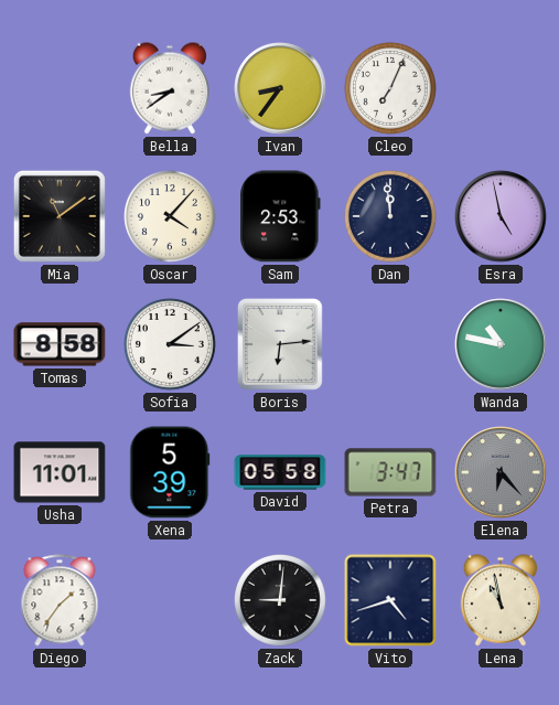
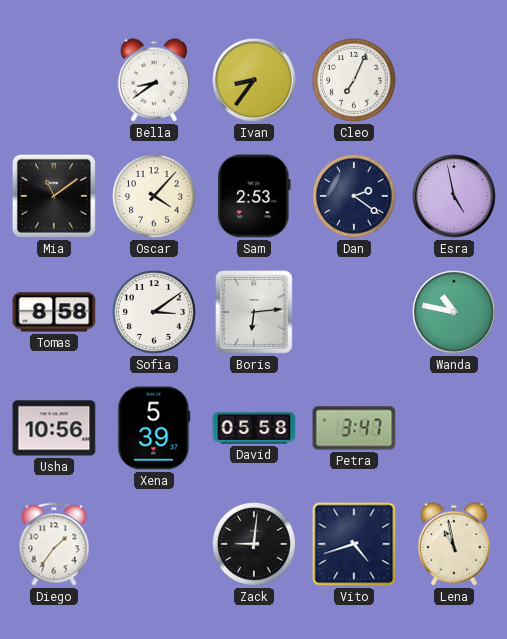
Dan: 11:59 -> 2:21 (355, 197)
Usha: 11:01 -> 10:56 (54, 428)
Elena: 6:23 -> none (501, 472)
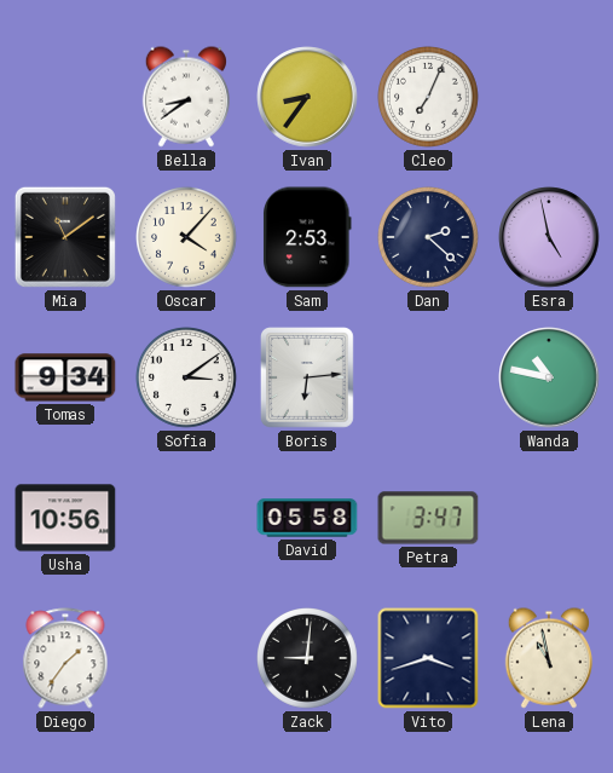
Dan: 2:21 -> 2:22 (429, 238)
Tomas: 8:58 -> 9:34 (65, 377)
Xena: 5:39 -> none (154, 428)
Vito: 4:42 -> 3:42 (428, 658)
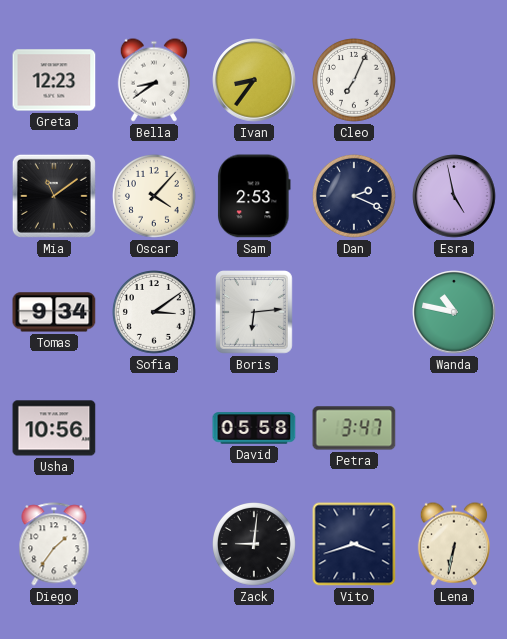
Greta: none -> 12:23 (54, 80)
Dan: 2:22 -> 2:19 (355, 197)
Lena: 10:58 -> 6:32 (453, 544)
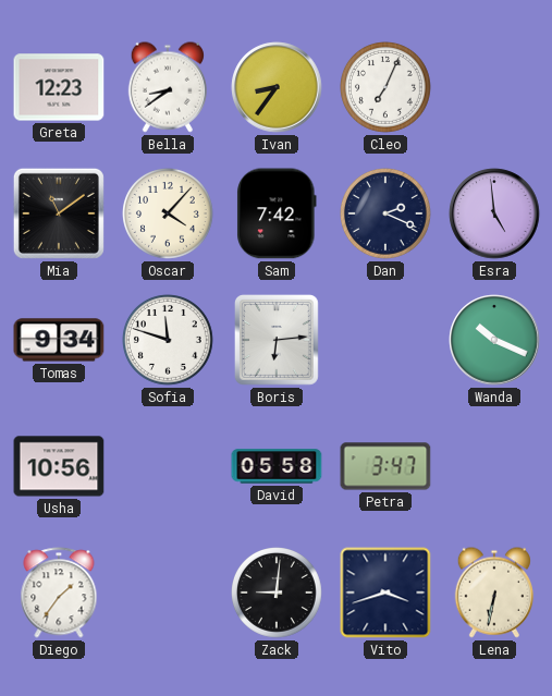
Sam: 2:53 -> 7:42 (278, 213)
Esra: 4:58 -> 4:59 (494, 213)
Sofia: 3:09 -> 11:48 (169, 341)
Wanda: 10:47 -> 10:19 (494, 340)
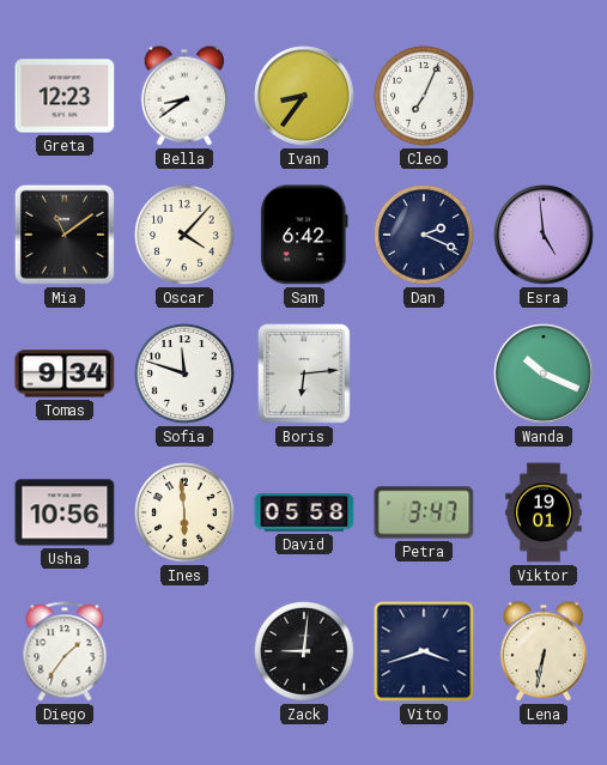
Sam: 7:42 -> 6:42 (305, 235)
Ines: none -> 5:59 (186, 514)
Viktor: none -> 19:01 (544, 512)
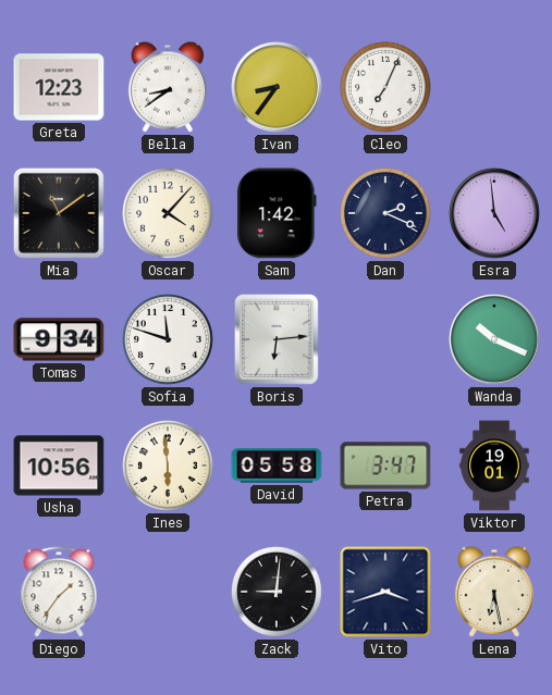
Sam: 6:42 -> 1:42 (278, 213)
Lena: 6:32 -> 6:28 (493, 592)
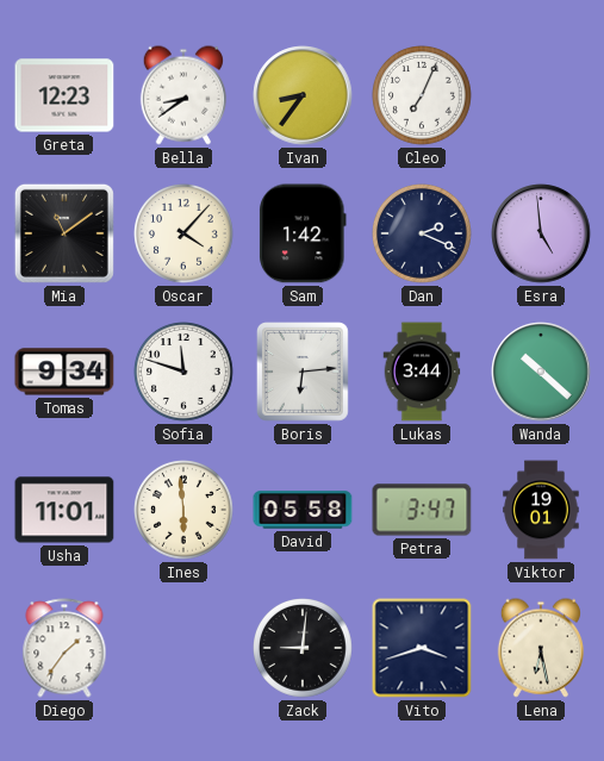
Lukas: none -> 3:44 (422, 372)
Wanda: 10:19 -> 10:22 (541, 372)
Usha: 10:56 -> 11:01 (64, 510)
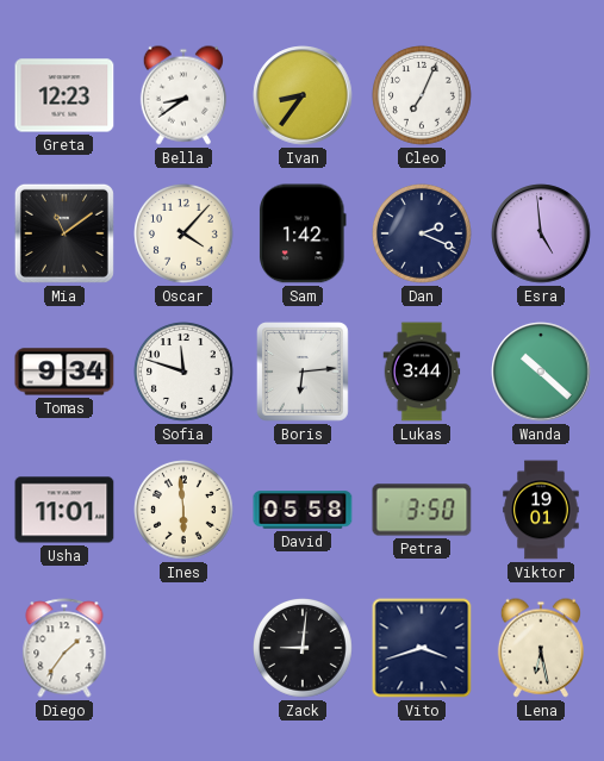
Petra: 3:47 -> 3:50 (422, 510)
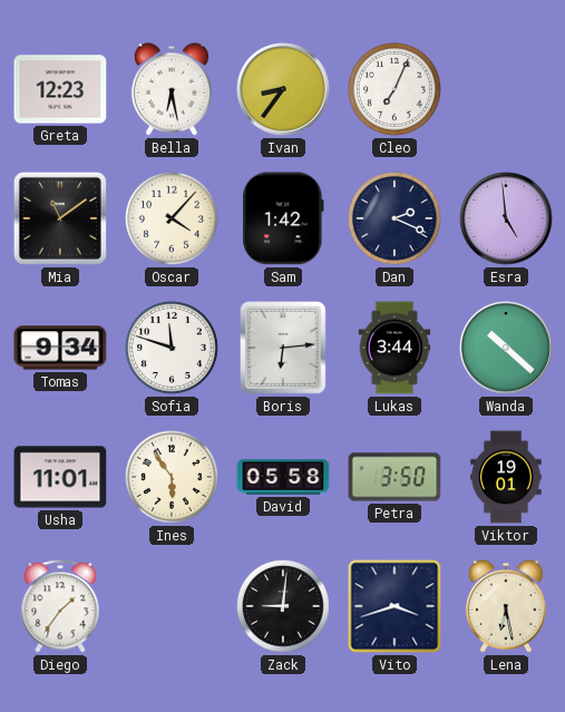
Bella: 8:39 -> 6:28 (171, 89)
Ines: 5:59 -> 5:54 (173, 478)
